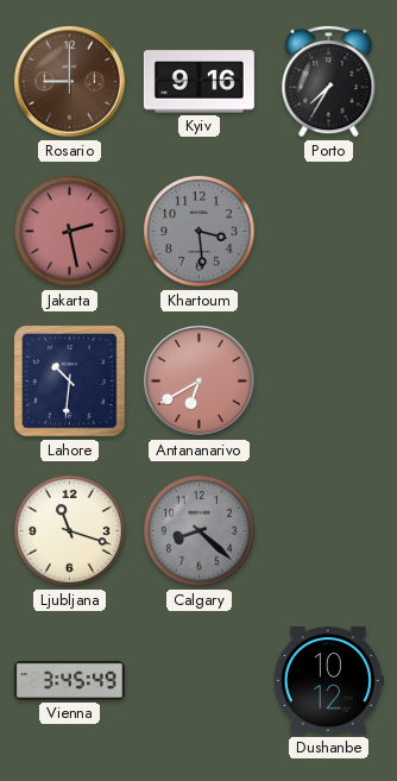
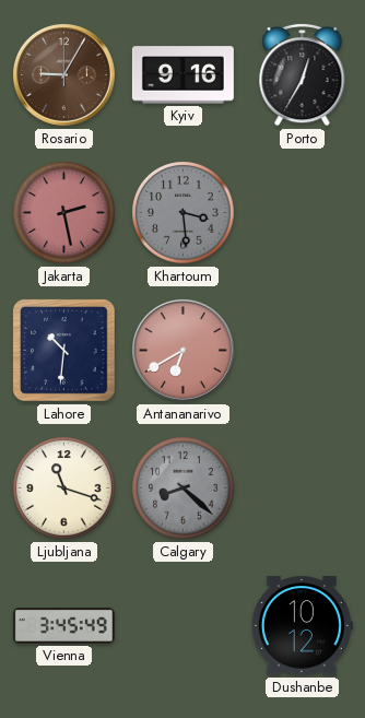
Rosario: 9:00 -> 9:05 (64, 75)
Porto: 7:35 -> 12:35 (303, 74)
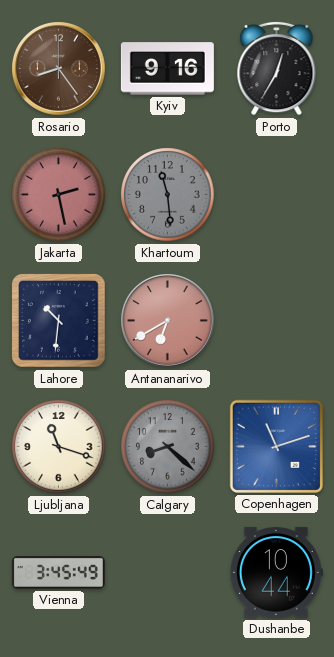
Rosario: 9:05 -> 8:24 (59, 69)
Khartoum: 3:29 -> 11:29 (168, 195)
Copenhagen: none -> 11:12 (276, 446)
Dushanbe: 10:12 -> 10:44 (276, 573)
